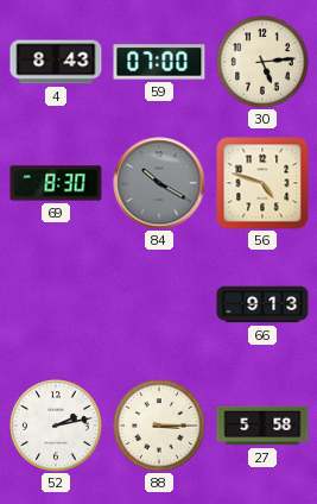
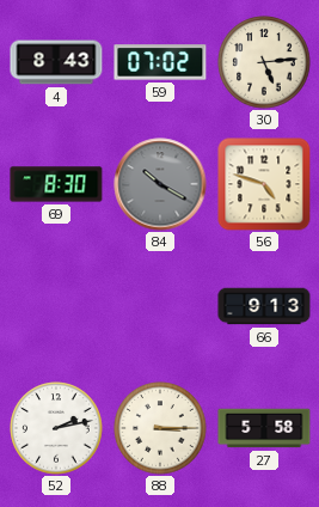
59: 07:00 -> 07:02 (160, 62)
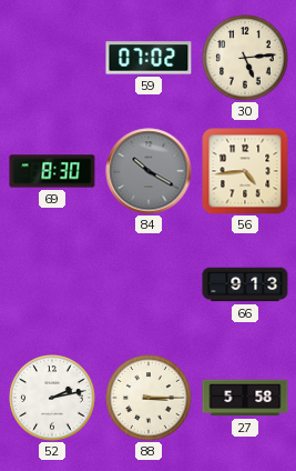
4: 8:43 -> none (56, 62)
56: 4:48 -> 4:44 (245, 171)
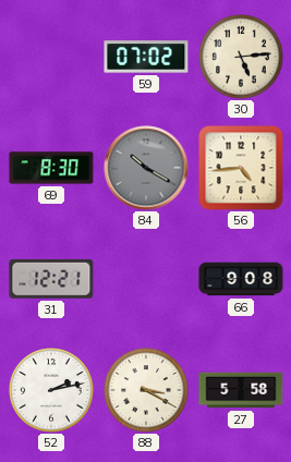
31: none -> 12:21 (51, 279)
66: 9:13 -> 9:08 (241, 279)
88: 3:15 -> 3:20 (146, 390)
